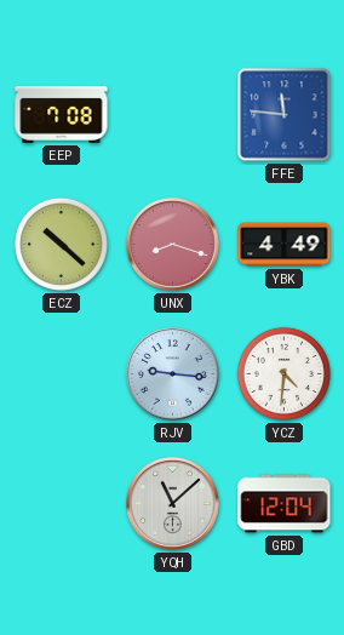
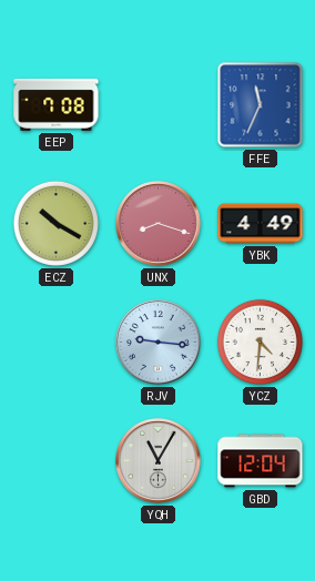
FFE: 11:46 -> 11:34 (261, 105)
ECZ: 10:22 -> 10:20 (55, 223)
YQH: 11:08 -> 11:05 (159, 461)
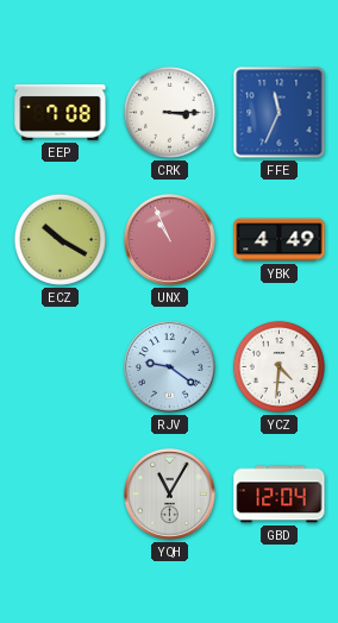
CRK: none -> 3:15 (169, 112)
UNX: 8:18 -> 10:56 (170, 240)
RJV: 9:16 -> 9:21 (170, 367)
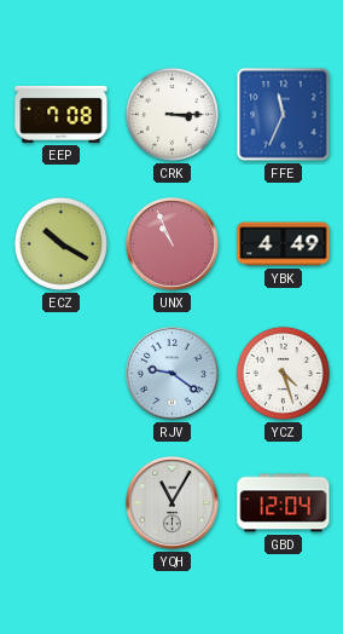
YCZ: 4:31 -> 4:27 (283, 373)
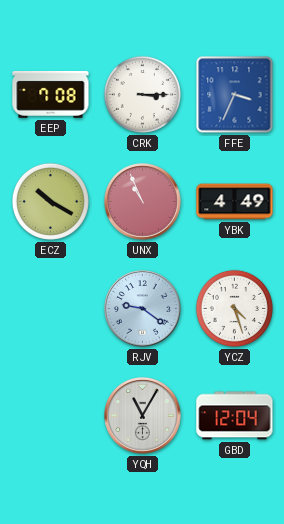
FFE: 11:34 -> 3:34 (235, 95)
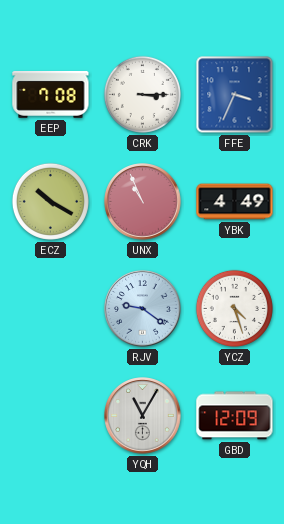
GBD: 12:04 -> 12:09 (235, 416)
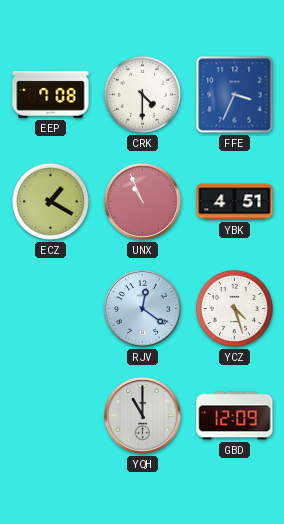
CRK: 3:15 -> 4:30 (142, 94)
ECZ: 10:20 -> 1:20 (50, 201)
YBK: 4:49 -> 4:51 (235, 202)
RJV: 9:21 -> 12:21 (143, 309)
YQH: 11:05 -> 11:00 (143, 416)
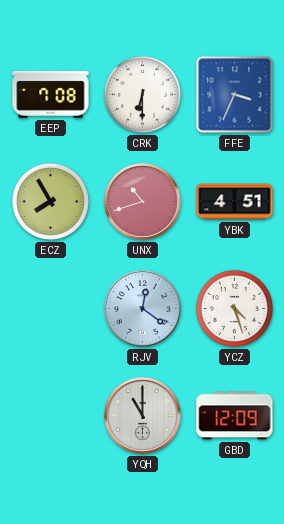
CRK: 4:30 -> 6:30 (142, 94)
ECZ: 1:20 -> 7:55 (50, 201)
UNX: 10:56 -> 10:42 (143, 202)
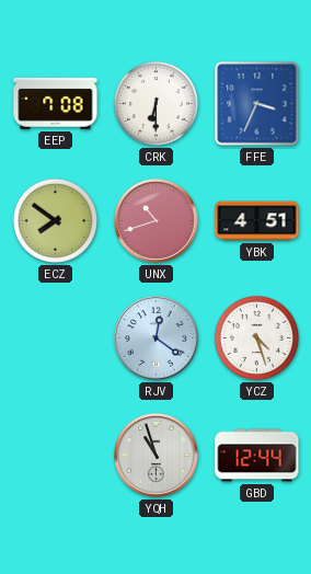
ECZ: 7:55 -> 7:51 (55, 220)
YQH: 11:00 -> 10:57 (157, 456)
GBD: 12:09 -> 12:44 (257, 456)
